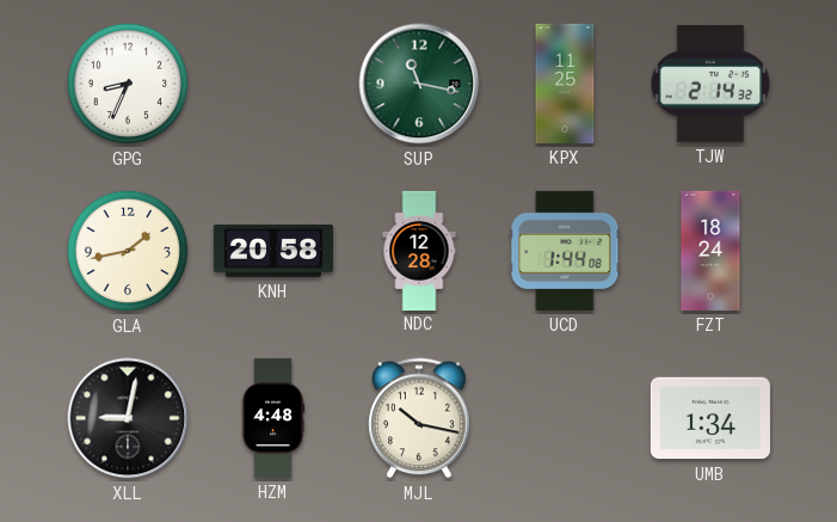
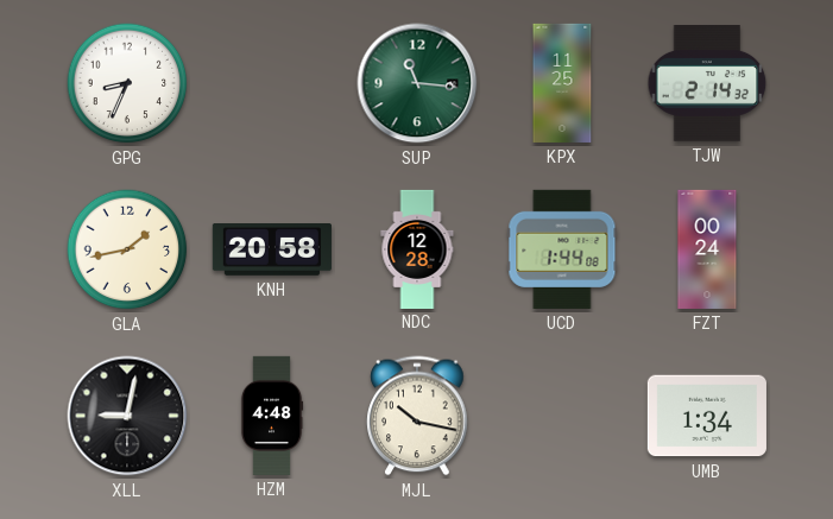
SUP: 11:17 -> 11:16 (417, 83)
FZT: 18:24 -> 00:24 (707, 249)
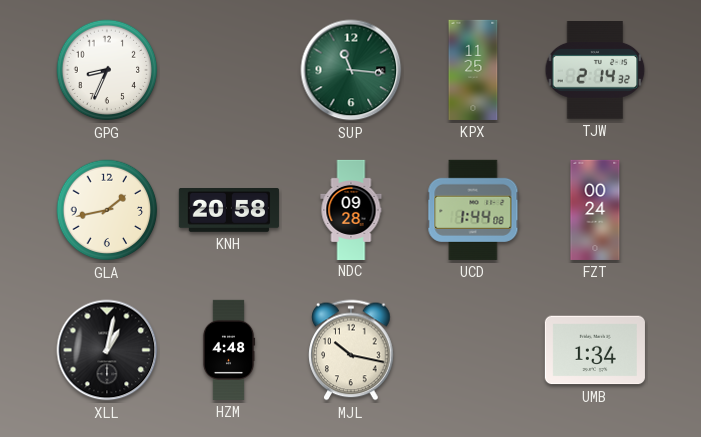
NDC: 12:28 -> 09:28 (351, 209)
XLL: 9:02 -> 1:02 (107, 350)
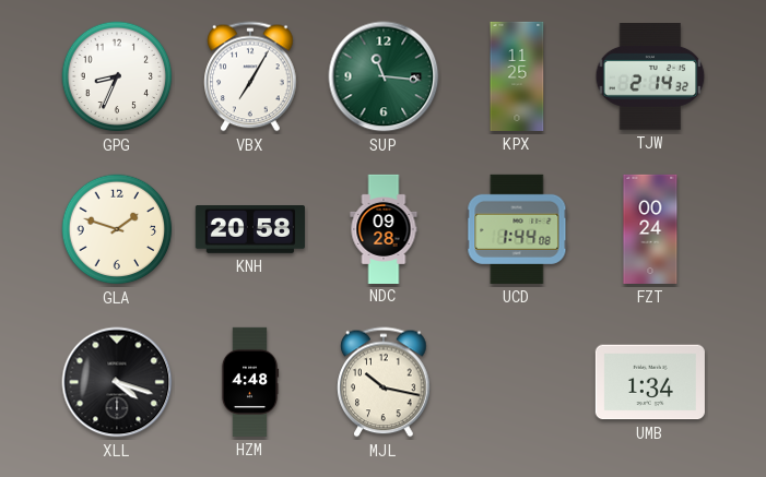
VBX: none -> 7:05 (250, 76)
GLA: 1:43 -> 1:48 (117, 229)
XLL: 1:02 -> 4:18 (117, 382)
